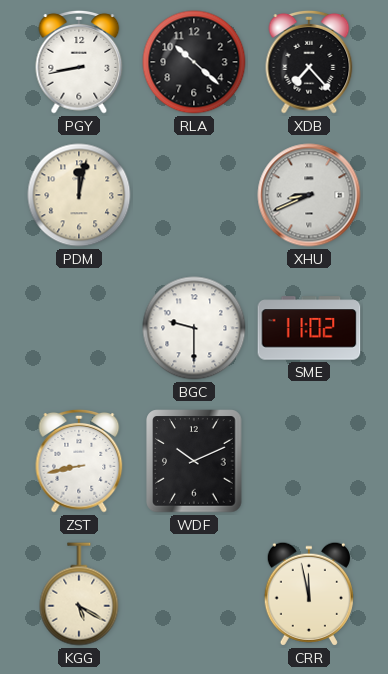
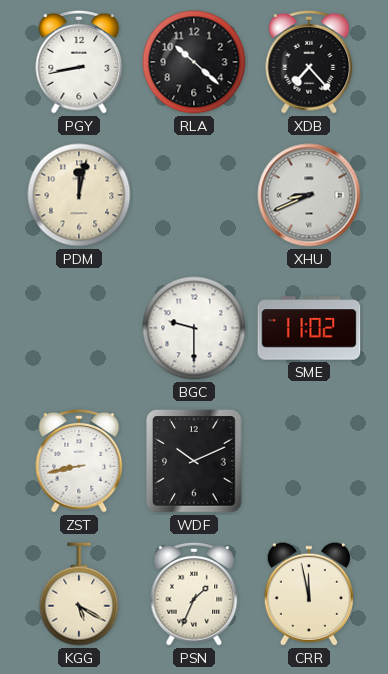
PSN: none -> 1:34 (194, 594)
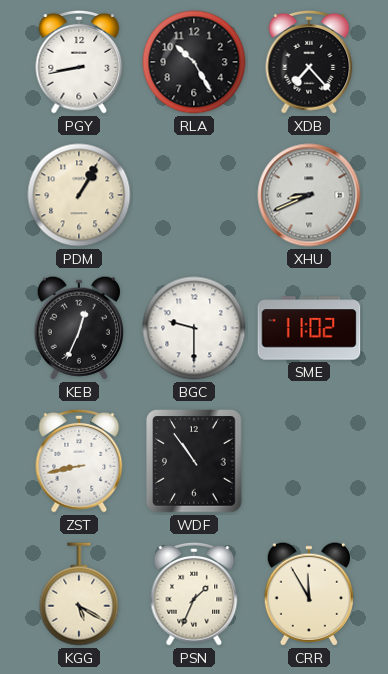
RLA: 10:22 -> 10:25 (194, 62)
PDM: 12:02 -> 1:05 (79, 195)
KEB: none -> 12:34 (79, 328)
WDF: 10:11 -> 10:54 (194, 461)
CRR: 11:58 -> 11:55 (309, 594)
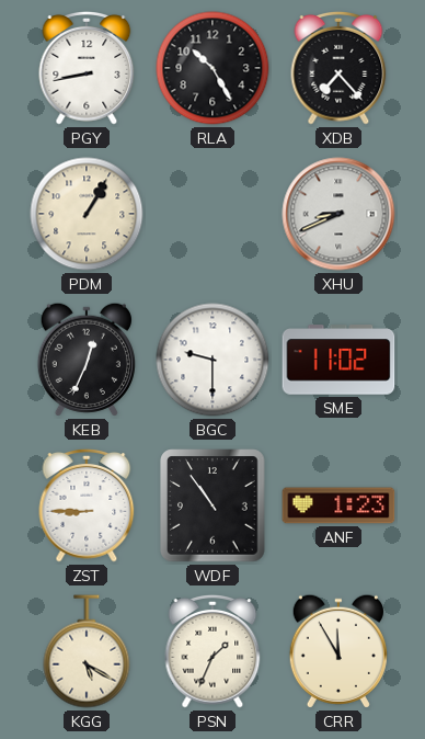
ZST: 8:43 -> 8:45 (87, 505)
ANF: none -> 1:23 (338, 505)
